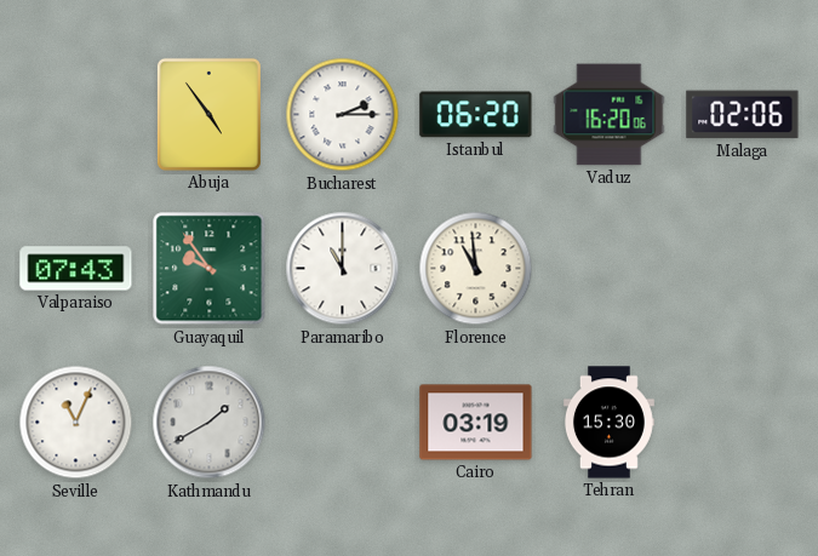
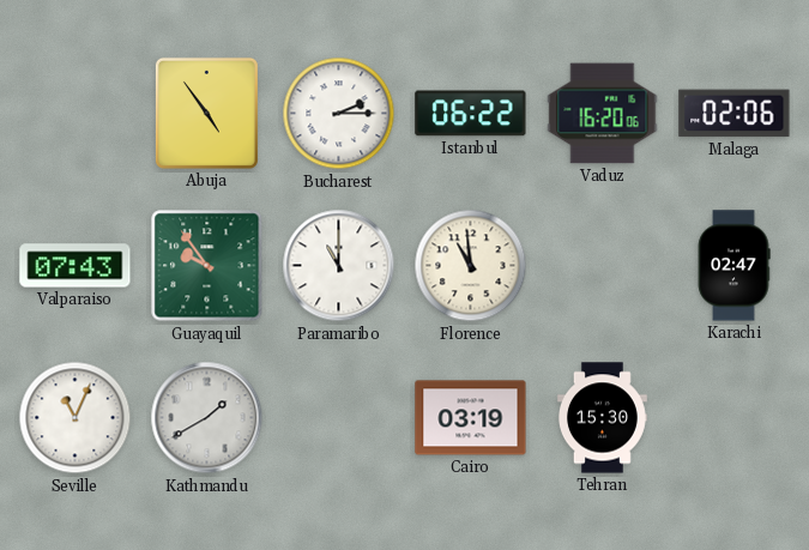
Istanbul: 06:20 -> 06:22 (471, 114)
Karachi: none -> 02:47 (733, 266)
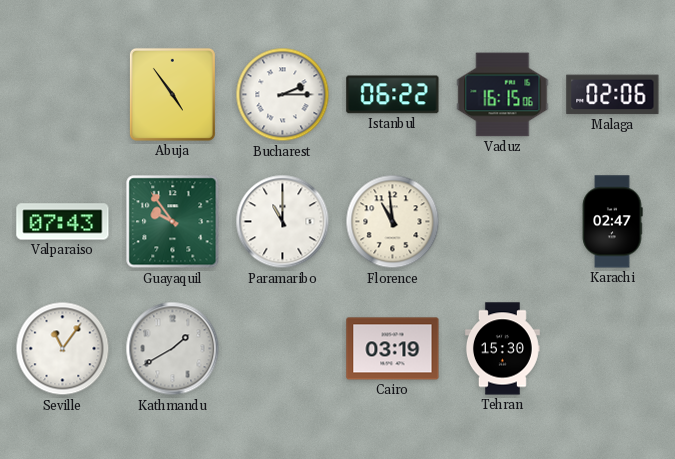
Vaduz: 16:20 -> 16:15 (503, 95)
Seville: 11:04 -> 11:06 (63, 349)
